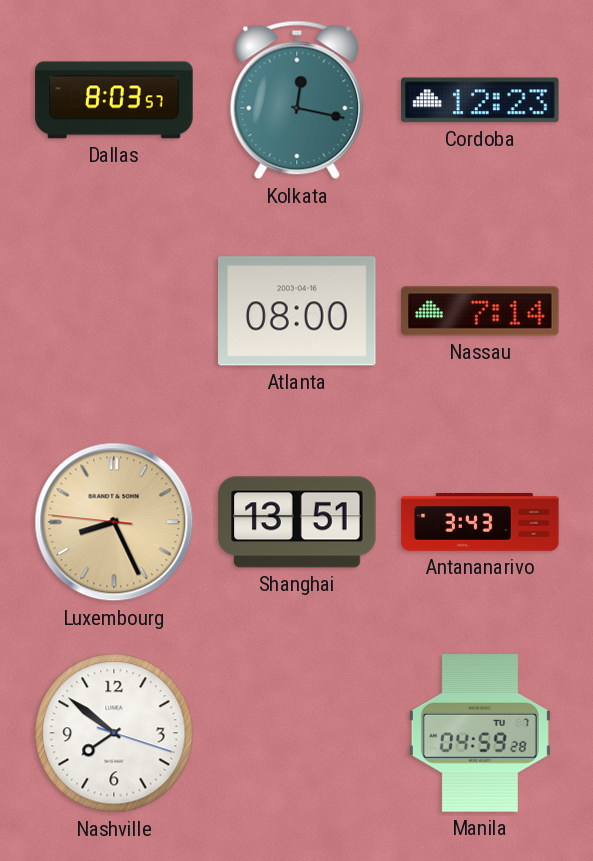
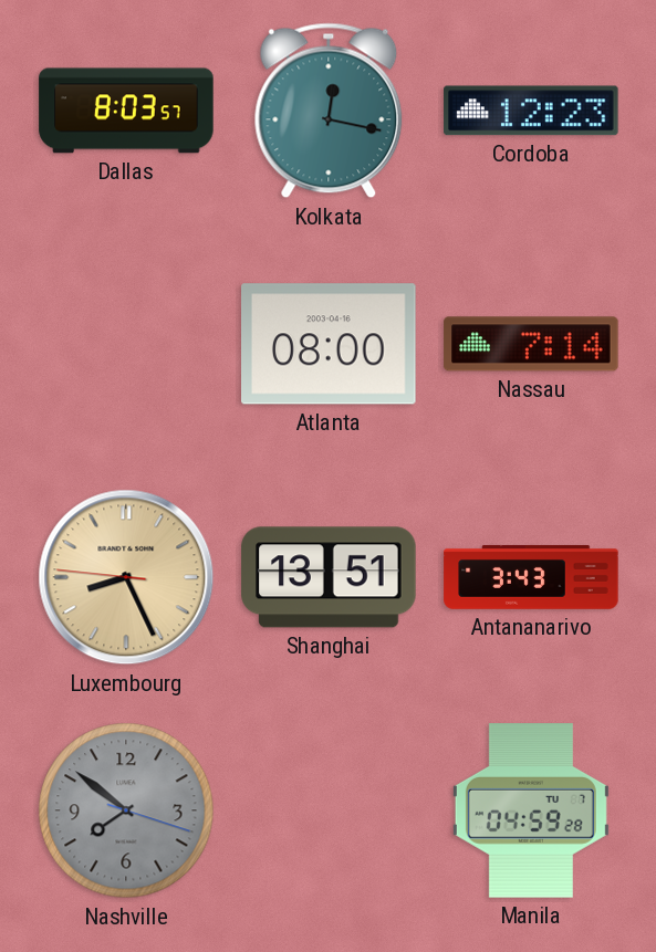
Nashville dial: white -> grey (126, 810)
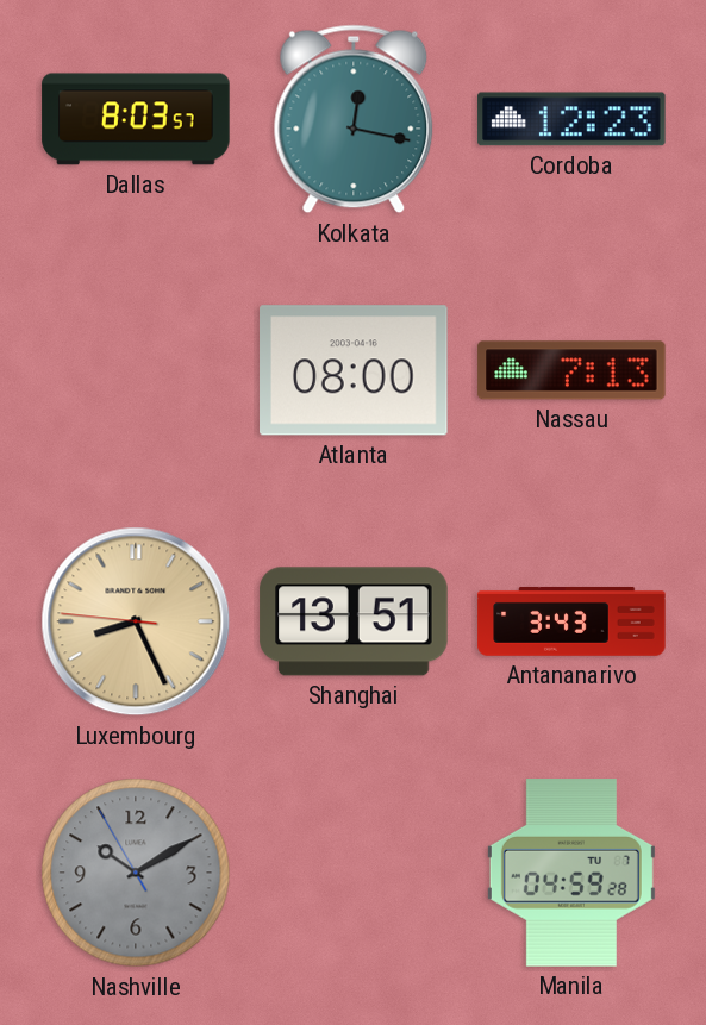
Nassau: 7:14 -> 7:13 (571, 370)
Nashville: 7:51 -> 10:09 (136, 873)
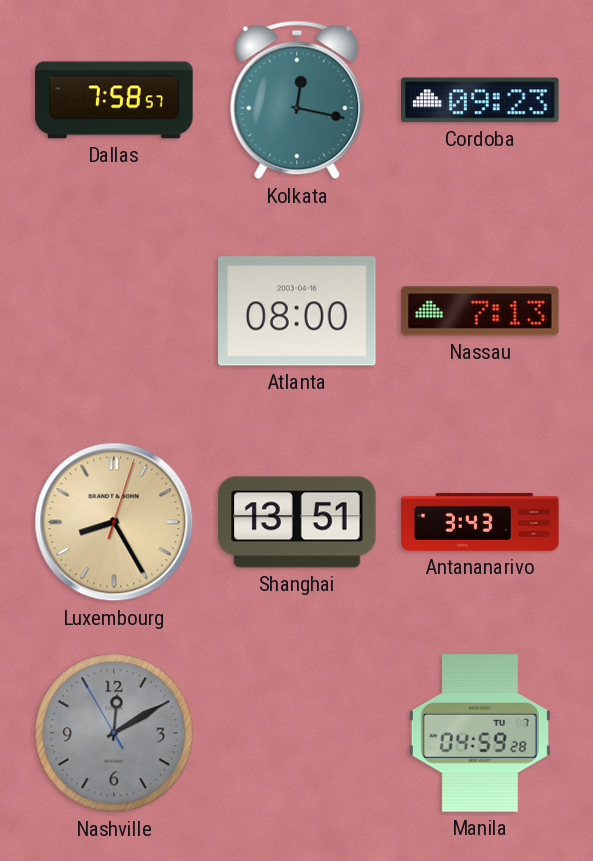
Dallas: 8:03 -> 7:58 (114, 100)
Cordoba: 12:23 -> 09:23 (480, 100)
Luxembourg: 8:25:46 -> 8:25:03 (114, 522)
Nashville: 10:09 -> 12:09 (114, 733)
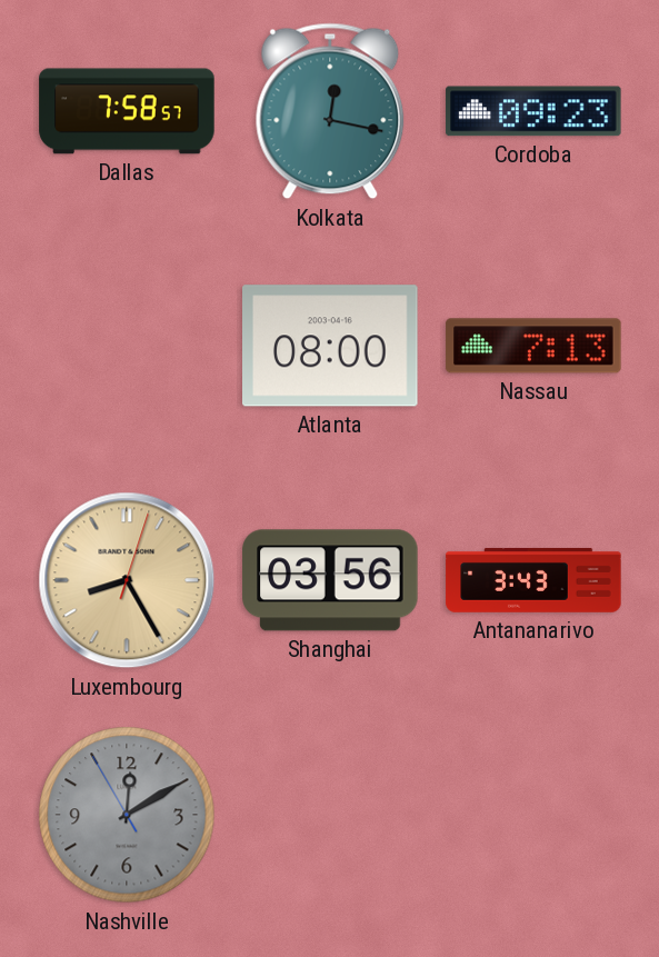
Shanghai: 13:51 -> 03:56 (330, 580)
Manila: 04:59 -> none (480, 733)
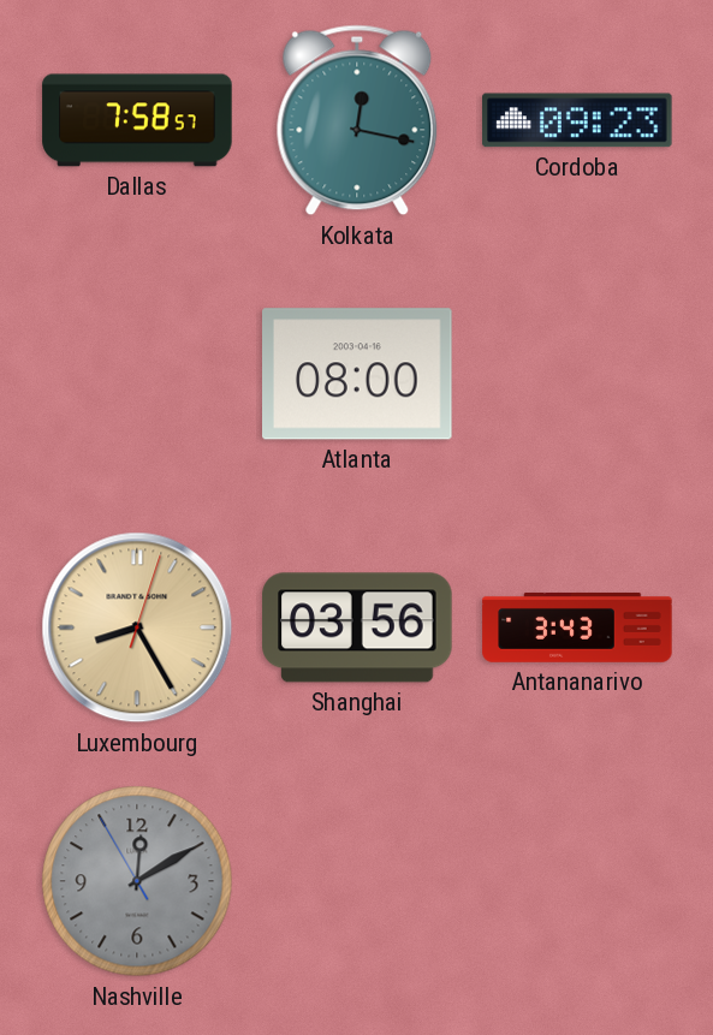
Nassau: 7:13 -> none (533, 346)
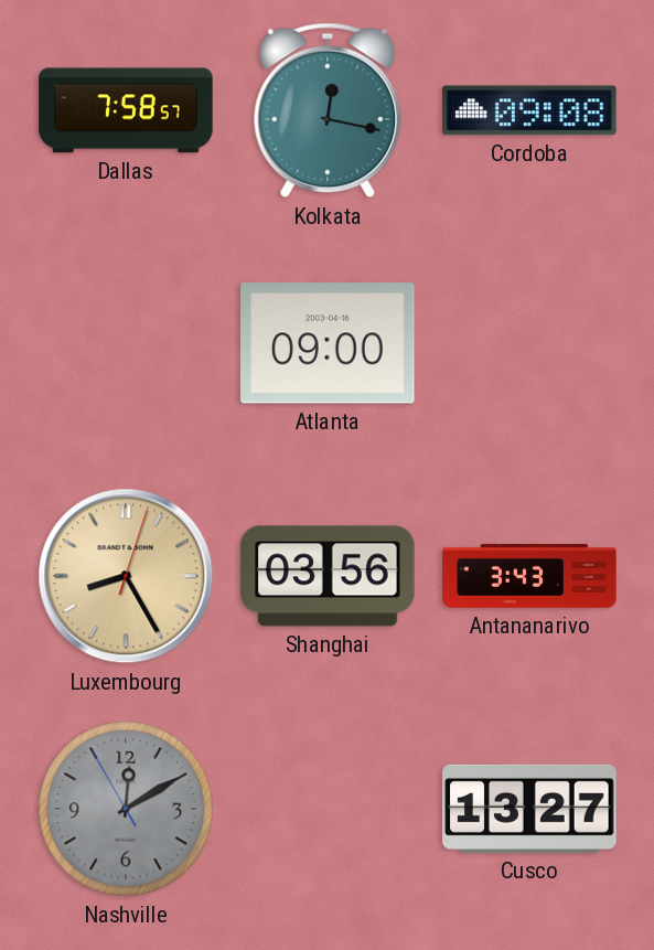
Cordoba: 09:23 -> 09:08 (529, 110)
Atlanta: 08:00 -> 09:00 (329, 343)
Cusco: none -> 13:27 (529, 809)
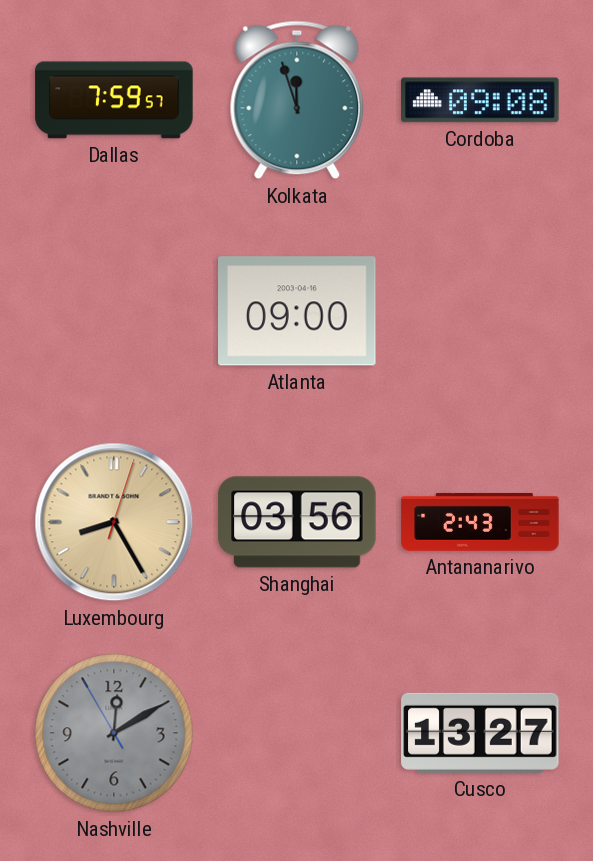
Dallas: 7:58 -> 7:59 (114, 100)
Kolkata: 12:17 -> 11:57 (297, 100)
Antananarivo: 3:43 -> 2:43 (480, 522)
